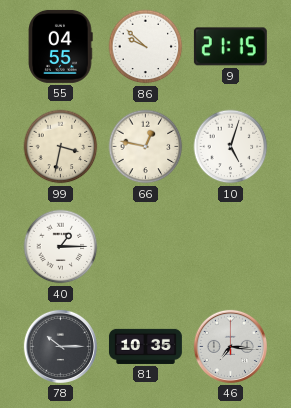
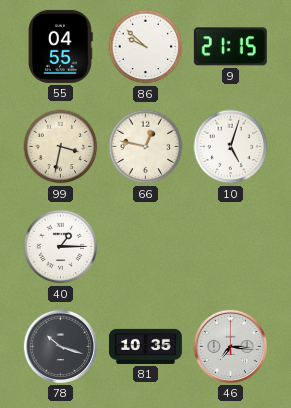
78: 10:15 -> 10:18 (60, 346)
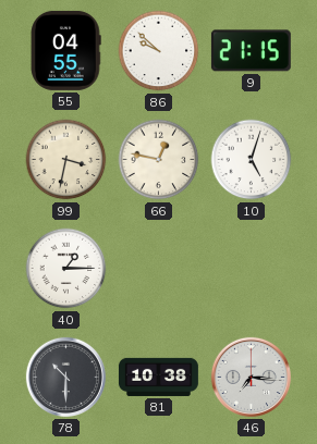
78: 10:18 -> 10:30 (65, 377)
81: 10:35 -> 10:38 (158, 377)
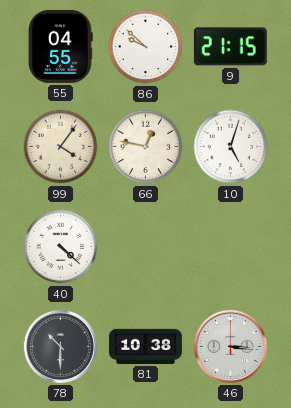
99: 3:32 -> 4:06 (61, 147)
40: 1:15 -> 4:22 (61, 247)
46: 7:16 -> 3:16 (230, 346)
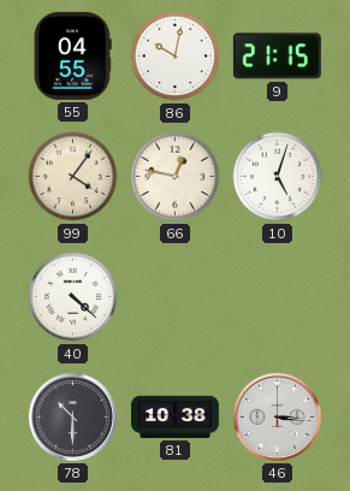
86: 9:52 -> 10:02 (176, 57)
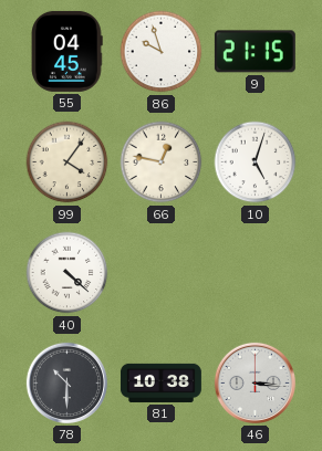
55: 04:55 -> 04:45 (66, 51)
86: 10:02 -> 9:57 (162, 52)
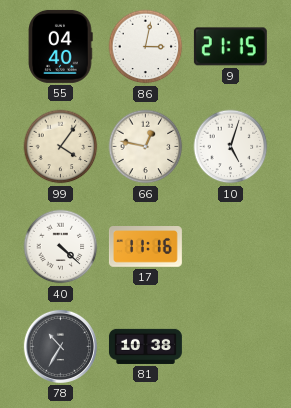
55: 04:45 -> 04:40 (60, 46)
86: 9:57 -> 3:02 (146, 47)
17: none -> 11:16 (145, 247)
78: 10:30 -> 10:35 (60, 346)
46: 3:16 -> none (255, 382)
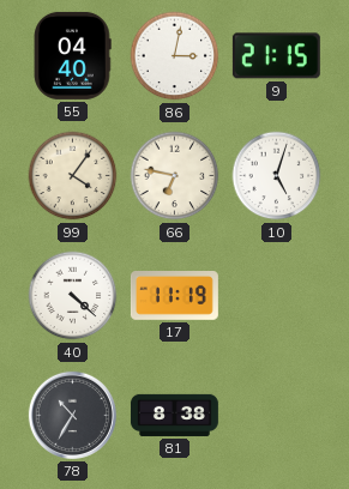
66: 12:47 -> 6:47 (175, 176)
17: 11:16 -> 11:19 (174, 296)
81: 10:38 -> 8:38 (174, 415)
